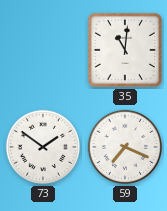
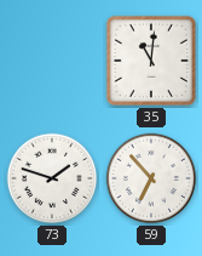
73: 1:51 -> 1:48 (52, 178)
59: 7:19 -> 6:53 (151, 178)
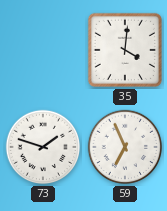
35: 11:01 -> 4:01 (125, 50)
59: 6:53 -> 6:56 (125, 147)
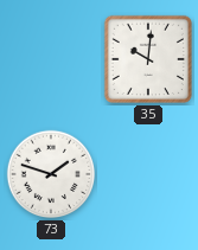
35: 4:01 -> 10:01 (148, 59)
59: 6:56 -> none (125, 147)
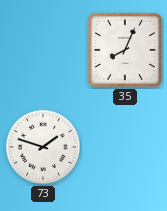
35: 10:01 -> 8:04 (125, 50)
